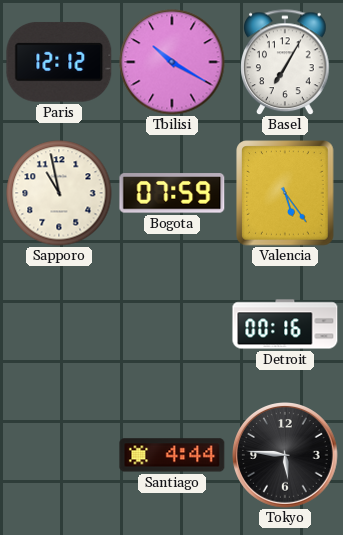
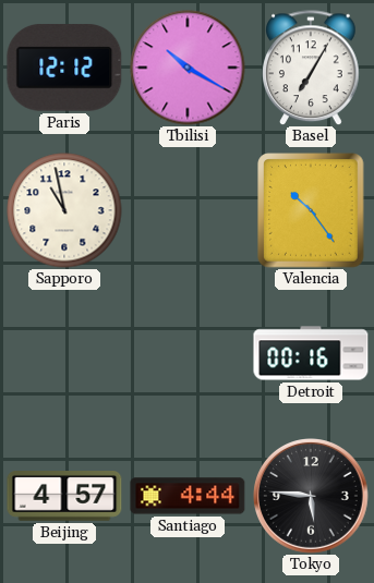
Bogota: 07:59 -> none (172, 193)
Valencia: 5:24 -> 10:24 (311, 210)
Beijing: none -> 4:57 (64, 497)
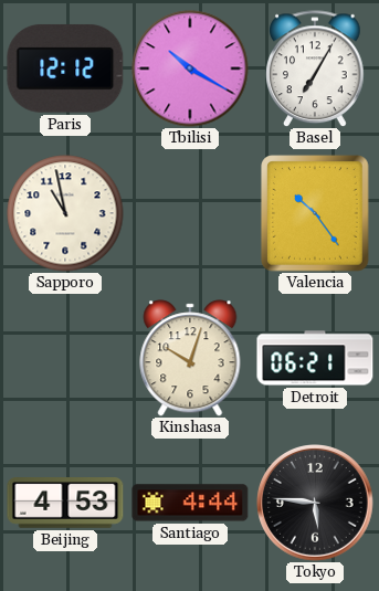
Kinshasa: none -> 10:03 (190, 358)
Detroit: 00:16 -> 06:21 (315, 358)
Beijing: 4:57 -> 4:53 (65, 504)
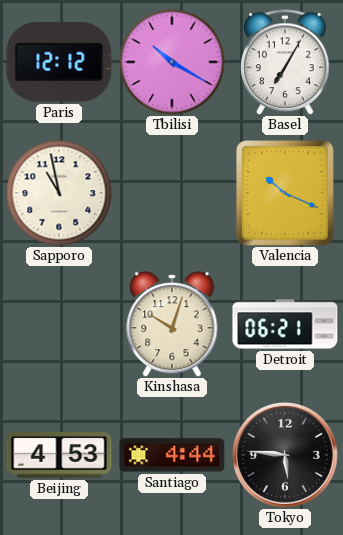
Valencia: 10:24 -> 10:19 (285, 193)
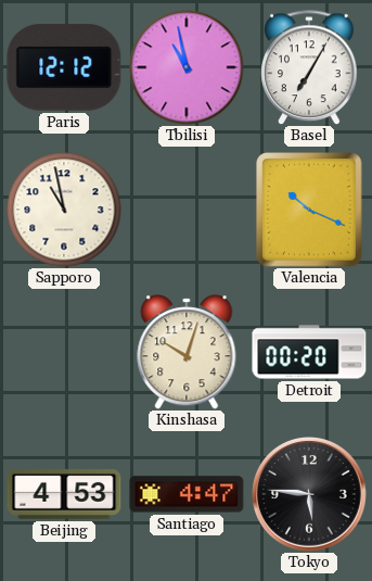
Tbilisi: 10:20 -> 10:58 (187, 67)
Detroit: 06:21 -> 00:20 (309, 352)
Santiago: 4:44 -> 4:47 (187, 494)
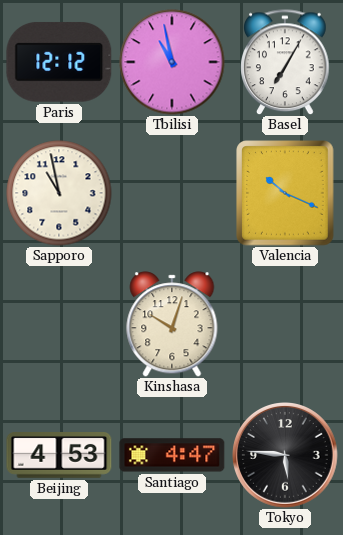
Detroit: 00:20 -> none (309, 352)
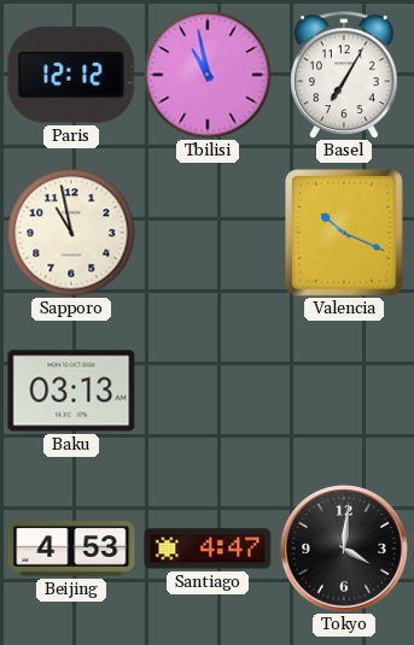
Baku: none -> 03:13 (71, 391)
Kinshasa: 10:03 -> none (172, 324)
Tokyo: 5:46 -> 4:01 (345, 550)
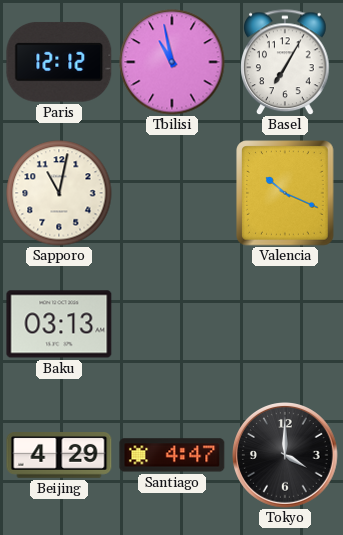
Sapporo: 10:58 -> 11:02 (59, 193)
Beijing: 4:53 -> 4:29 (59, 456)
Tokyo: 4:01 -> 4:00 (286, 456)
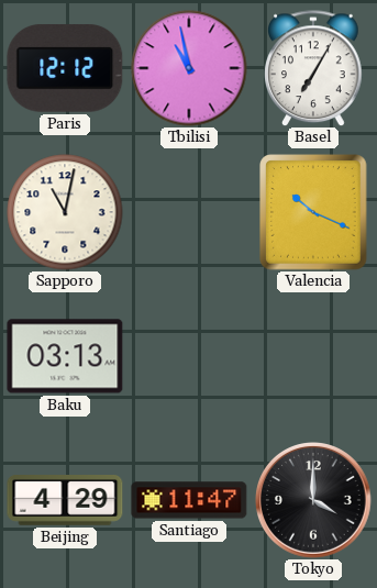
Santiago: 4:47 -> 11:47 (189, 500)
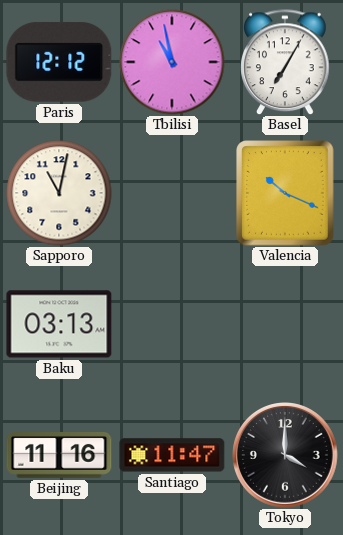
Beijing: 4:29 -> 11:16 (59, 456)
